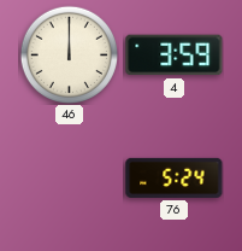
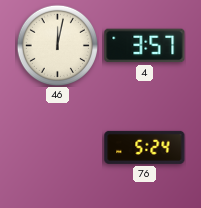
46: 12:00 -> 12:02 (57, 45)
4: 3:59 -> 3:57 (145, 46)
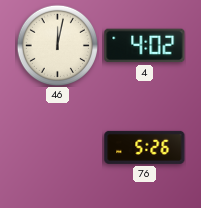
4: 3:57 -> 4:02 (145, 46)
76: 5:24 -> 5:26 (145, 147)
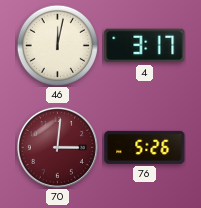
4: 4:02 -> 3:17 (145, 46)
70: none -> 3:01 (57, 147)
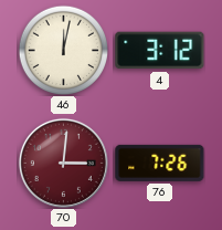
4: 3:17 -> 3:12 (160, 51)
76: 5:26 -> 7:26 (160, 163)
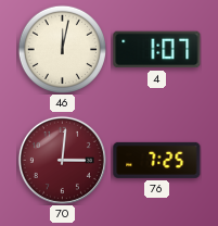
4: 3:12 -> 1:07 (157, 50)
76: 7:26 -> 7:25 (157, 160)
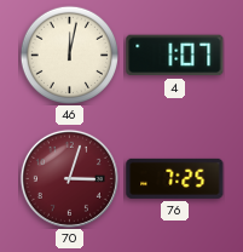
70: 3:01 -> 3:03 (69, 178)
